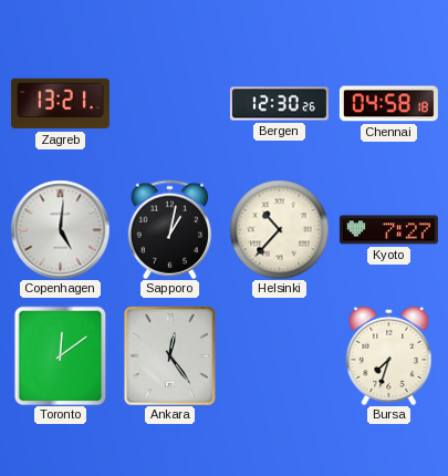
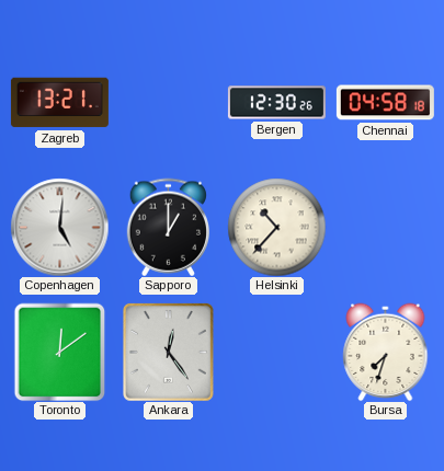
Sapporo: 1:02 -> 1:00 (168, 227)
Kyoto: 7:27 -> none (388, 230)
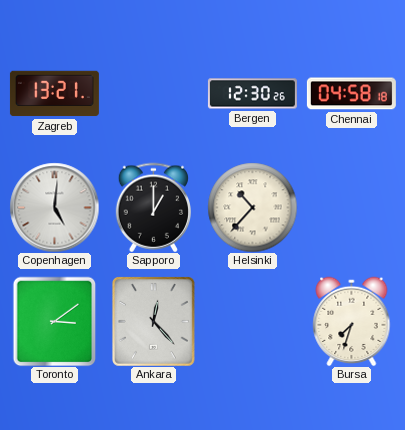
Toronto: 12:09 -> 3:09 (55, 321)
Ankara: 12:24 -> 12:23 (154, 322)
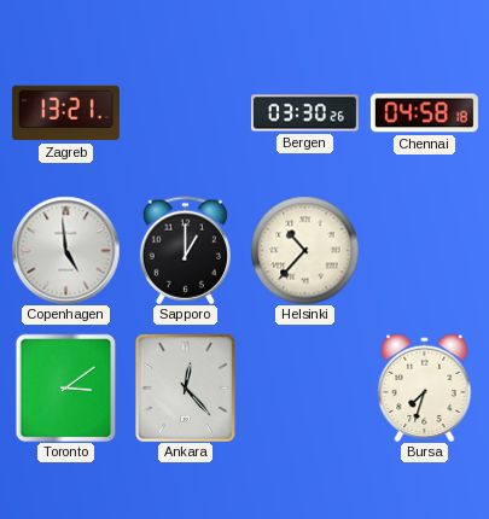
Bergen: 12:30 -> 03:30 (304, 113)
Copenhagen: 5:01 -> 4:59 (65, 250)
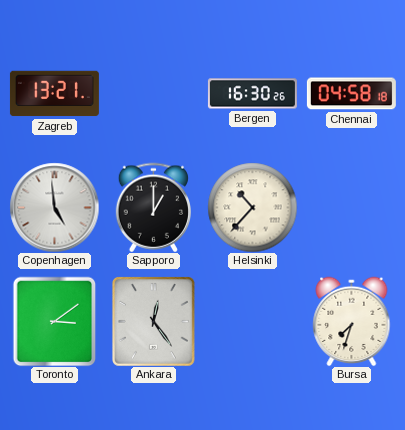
Bergen: 03:30 -> 16:30 (252, 94)
Ankara: 12:23 -> 12:24 (154, 322)
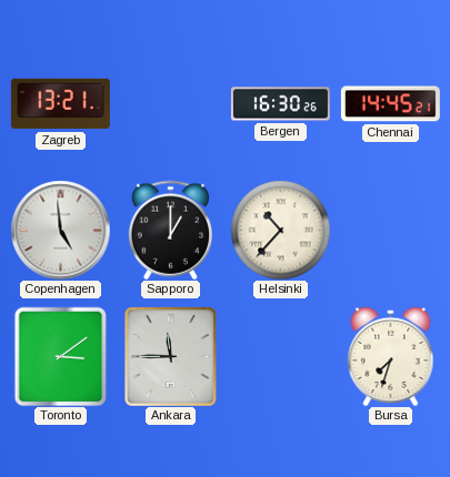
Chennai: 04:58 -> 14:45 (390, 104)
Ankara: 12:24 -> 11:45 (171, 357)
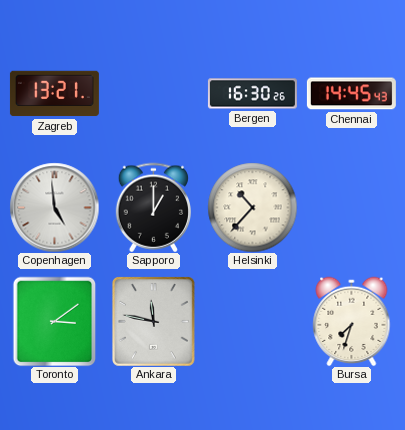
Chennai: 14:45:21 -> 14:45:43 (351, 94)
Ankara: 11:45 -> 11:47 (154, 322)
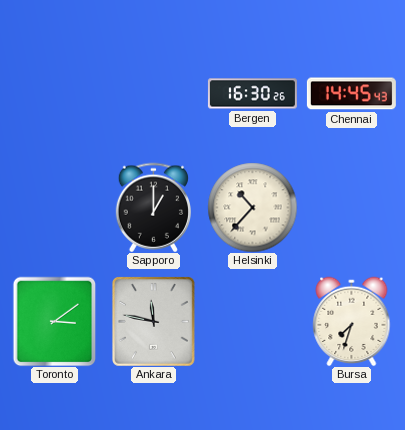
Zagreb: 13:21 -> none (54, 94)
Copenhagen: 4:59 -> none (54, 207)
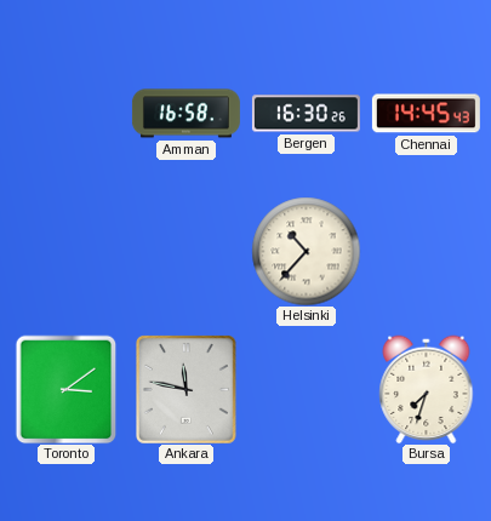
Amman: none -> 16:58 (185, 114)
Sapporo: 1:00 -> none (153, 207)
